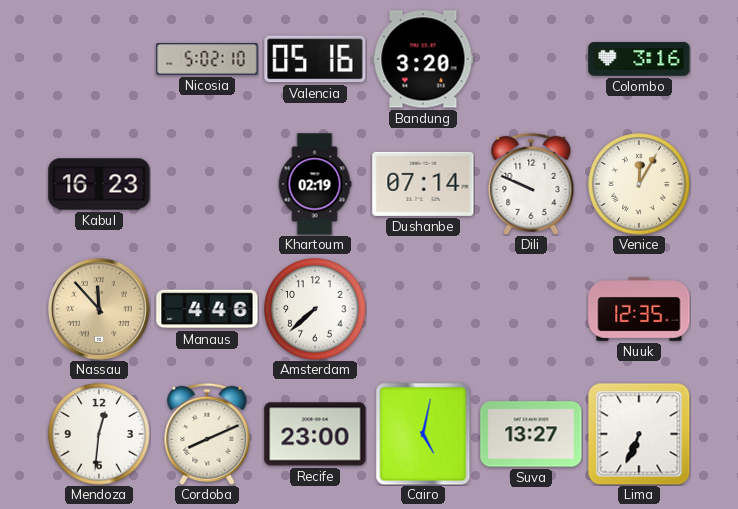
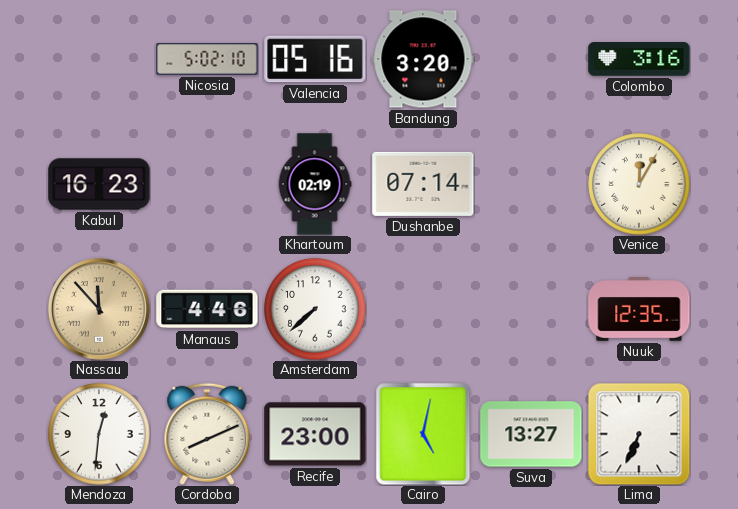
Dili: 9:49 -> none (531, 184)
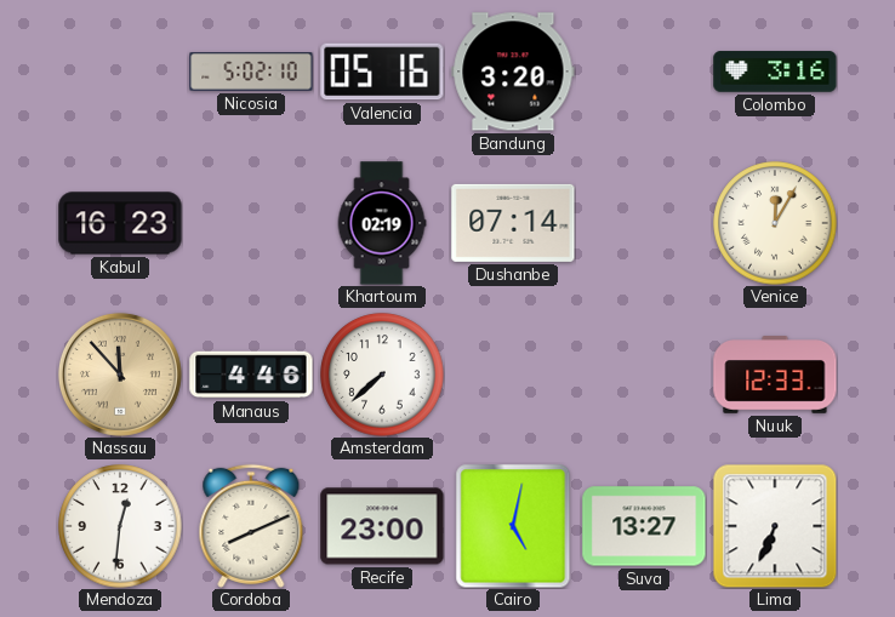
Nuuk: 12:35 -> 12:33 (775, 375)
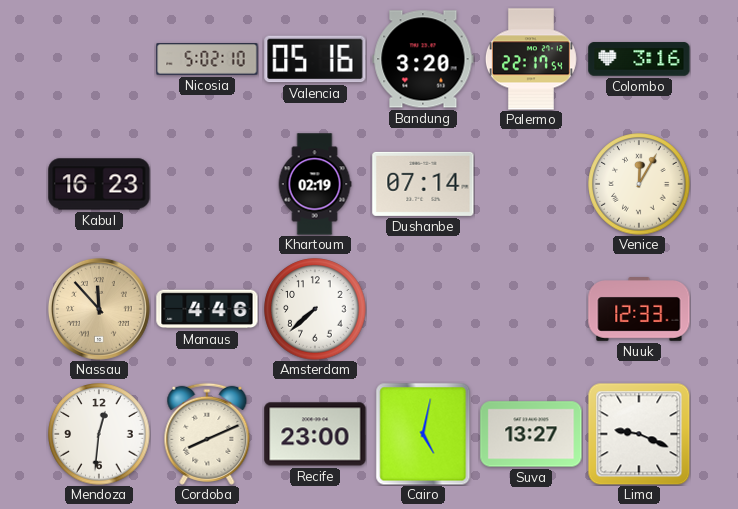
Palermo: none -> 22:17 (531, 59)
Lima: 6:34 -> 9:19 (639, 434)
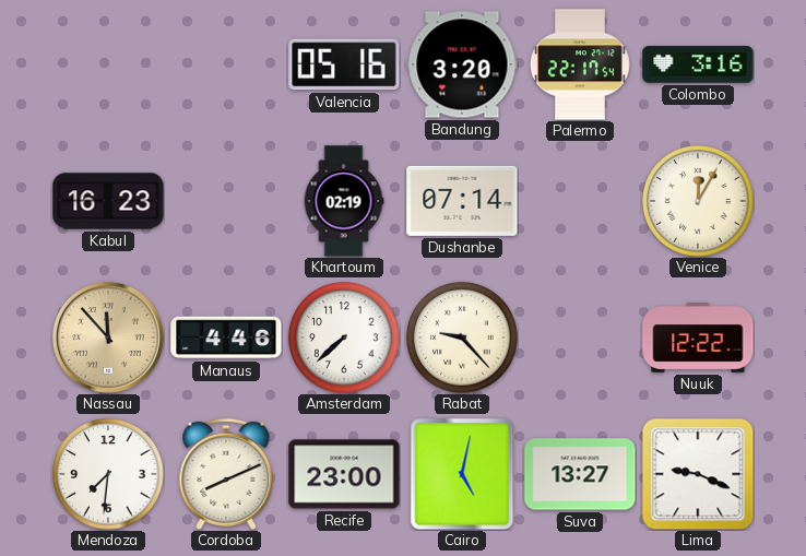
Nicosia: 5:02 -> none (207, 59)
Rabat: none -> 9:23 (462, 338)
Nuuk: 12:33 -> 12:22 (698, 338)
Mendoza: 12:31 -> 7:31 (108, 474)
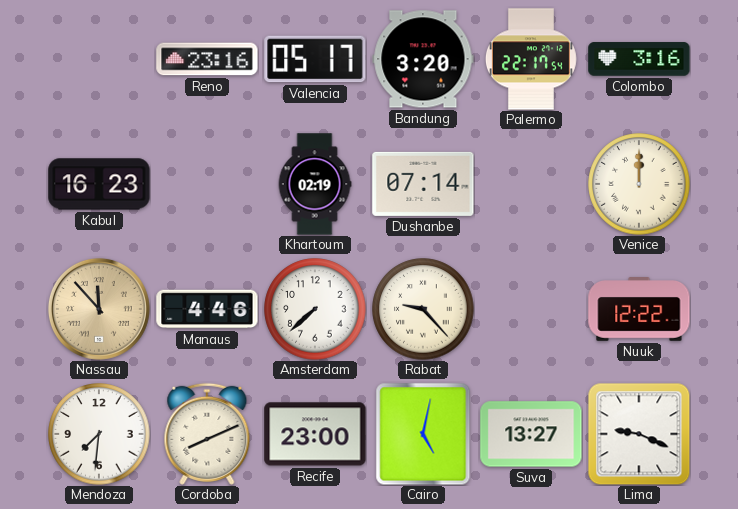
Reno: none -> 23:16 (207, 59)
Valencia: 05:16 -> 05:17 (315, 59)
Venice: 12:05 -> 12:00 (639, 184)
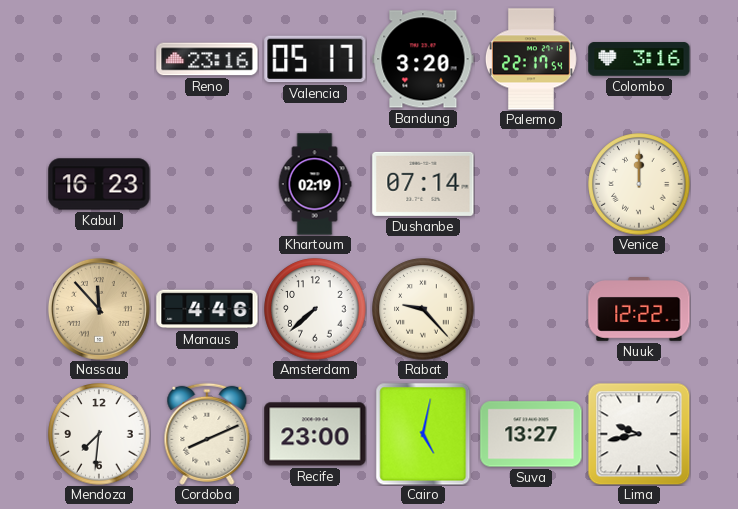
Lima: 9:19 -> 9:43 (639, 434)
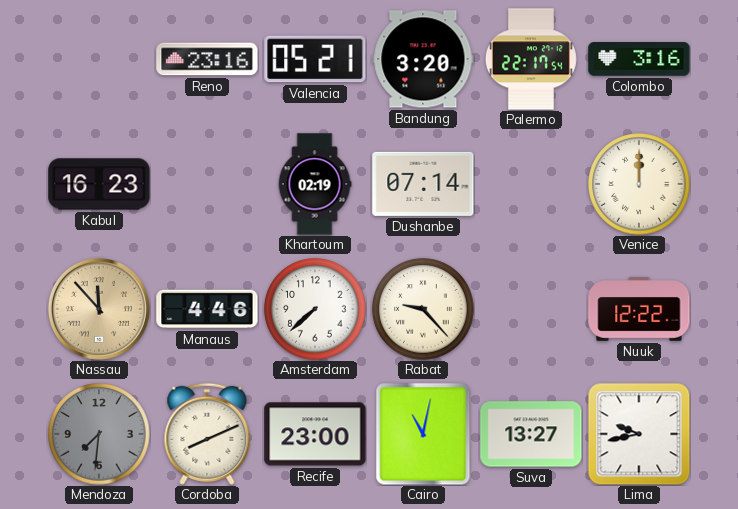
Valencia: 05:17 -> 05:21 (315, 59)
Mendoza dial: white -> grey (99, 434)
Cairo: 5:02 -> 11:02 (423, 434)
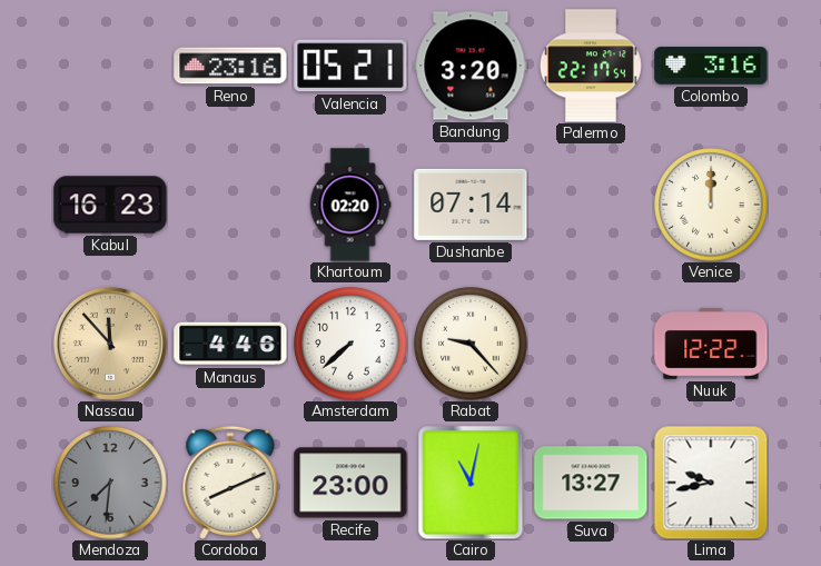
Khartoum: 02:19 -> 02:20 (350, 205)
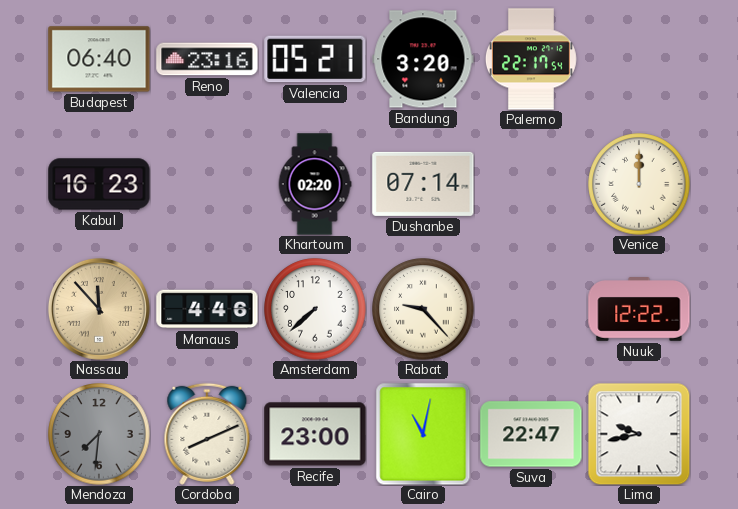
Budapest: none -> 06:40 (99, 59)
Colombo: 3:16 -> none (711, 66)
Suva: 13:27 -> 22:47 (531, 434)
